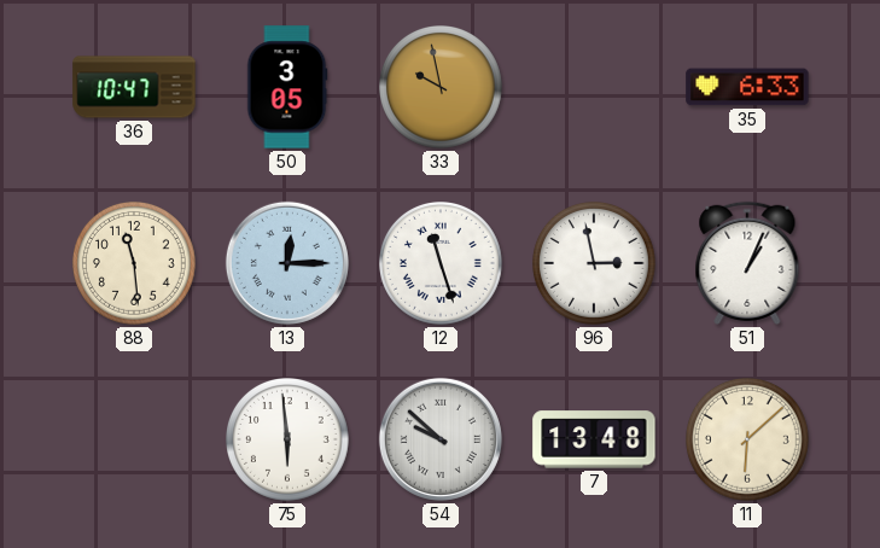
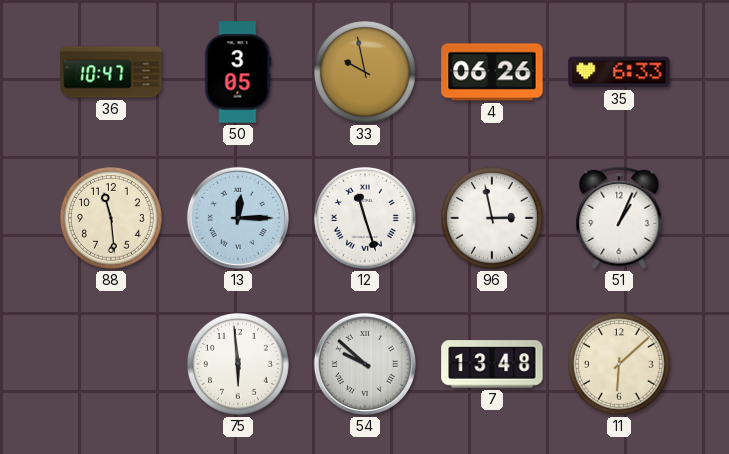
4: none -> 06:26 (492, 72)
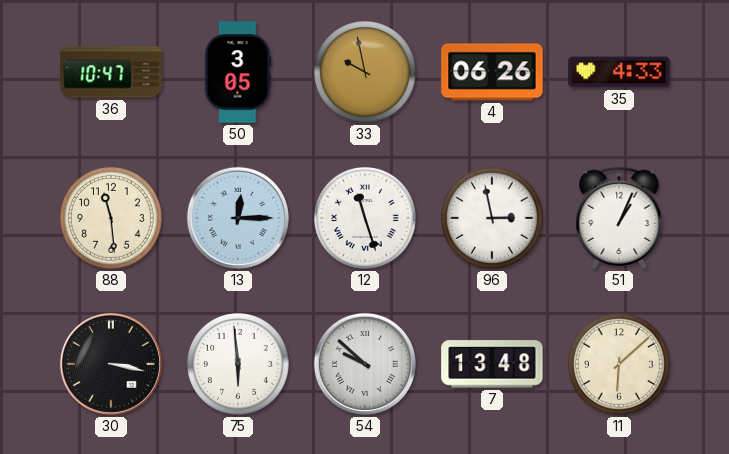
35: 6:33 -> 4:33 (619, 72)
30: none -> 3:17 (111, 364)
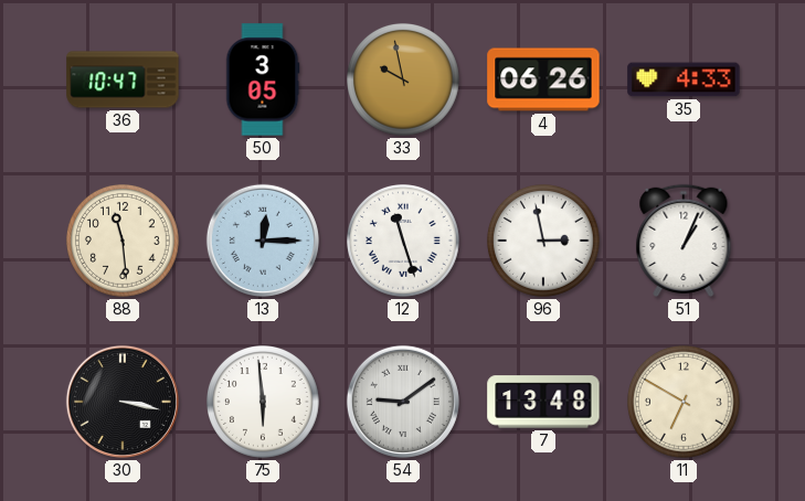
54: 9:52 -> 9:09 (403, 402)
11: 6:08 -> 6:50 (685, 403)
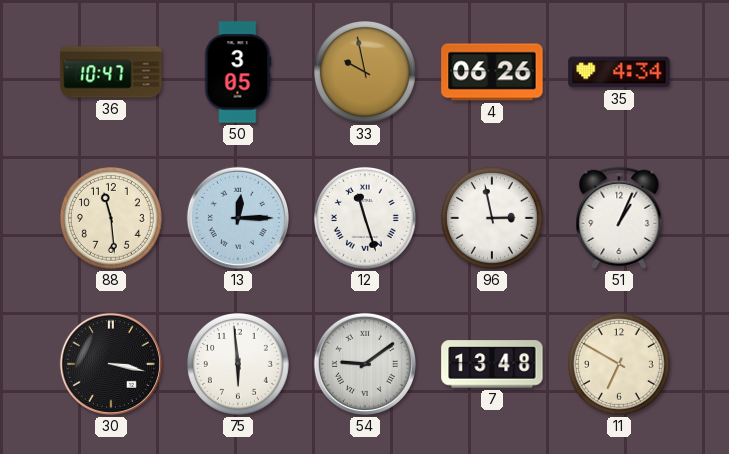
35: 4:33 -> 4:34 (619, 72)
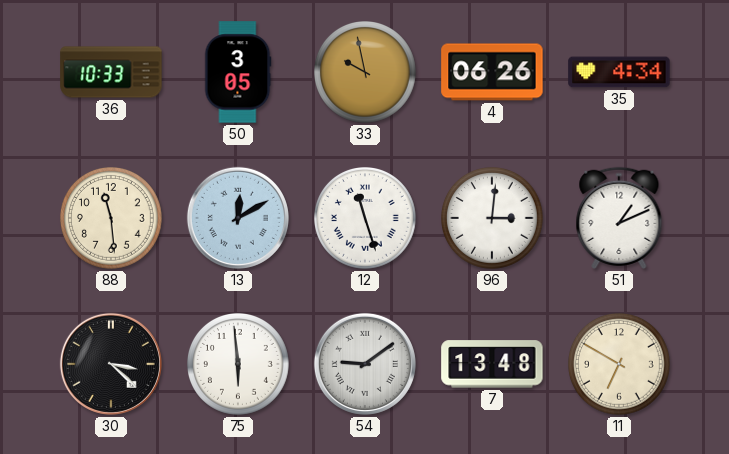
36: 10:47 -> 10:33 (111, 72)
13: 12:15 -> 12:10 (238, 218)
96: 2:58 -> 3:01 (493, 219)
51: 1:04 -> 1:11 (619, 218)
30: 3:17 -> 3:22 (111, 364)
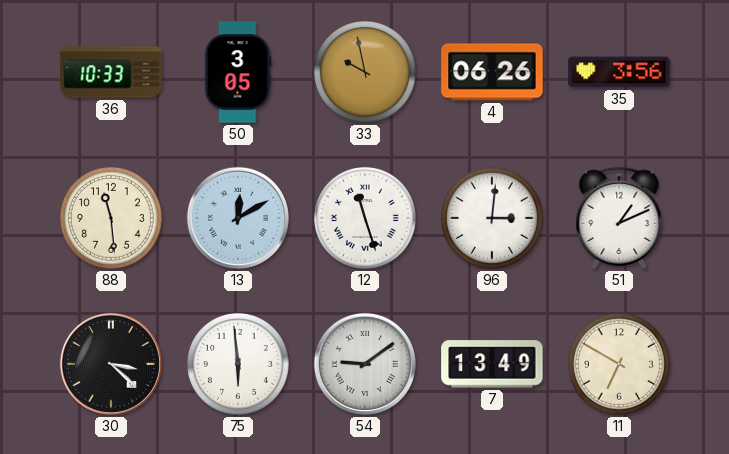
35: 4:34 -> 3:56 (619, 72)
7: 13:48 -> 13:49 (492, 364)
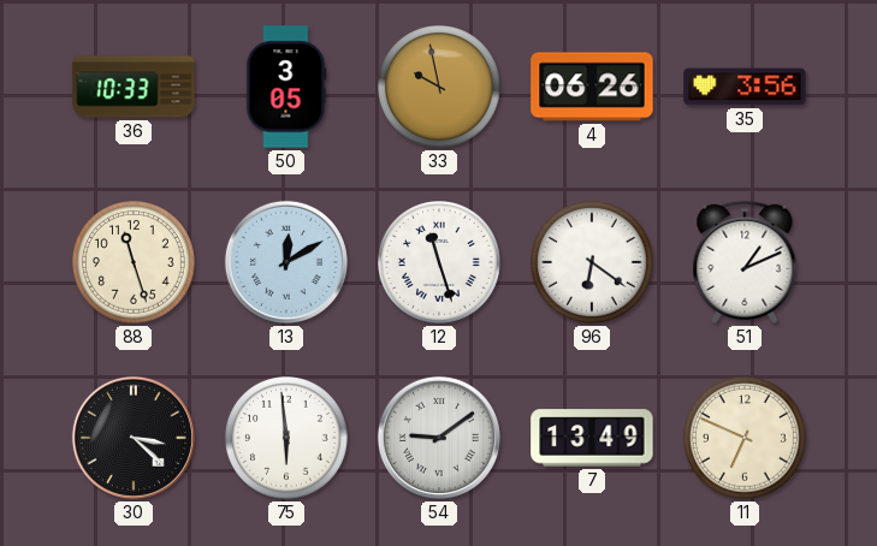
88: 11:29 -> 11:27 (135, 263)
96: 3:01 -> 6:21 (593, 263)
11: 6:50 -> 6:49 (746, 439)
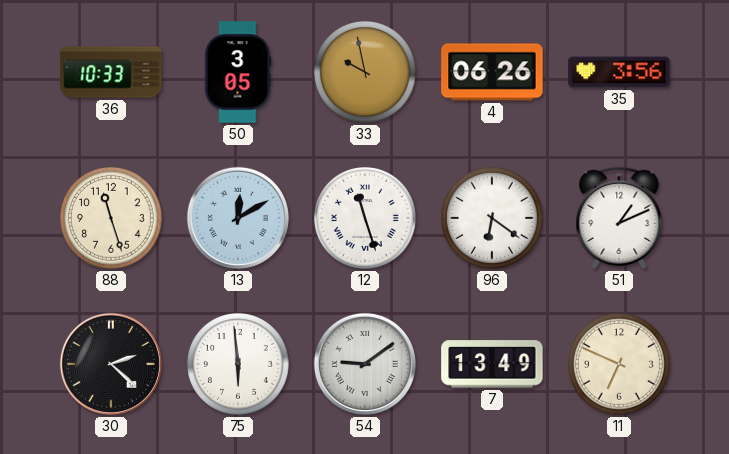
30: 3:22 -> 2:22 (111, 364)
